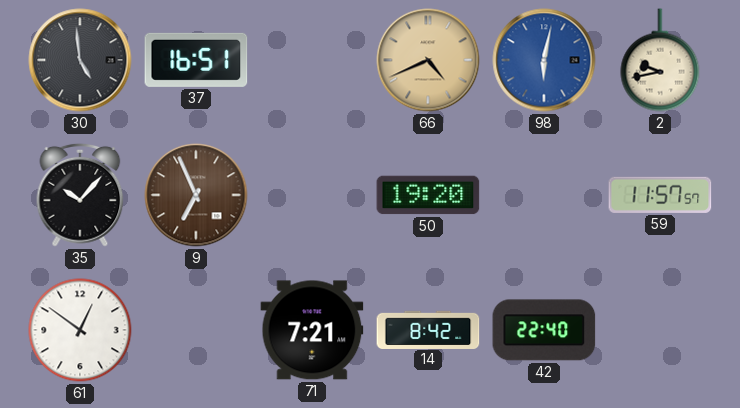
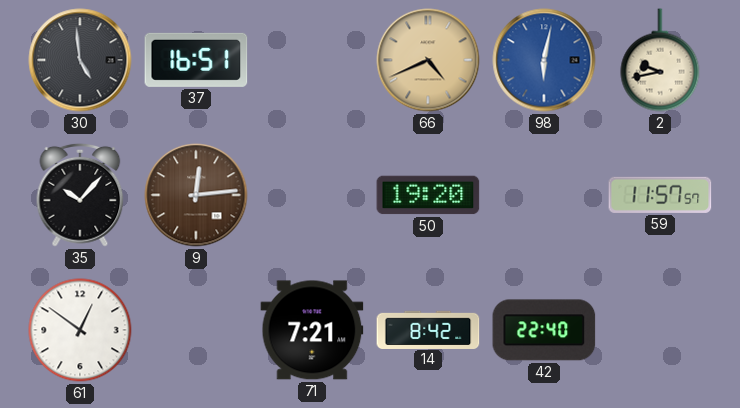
9: 6:56 -> 12:14 (196, 195)
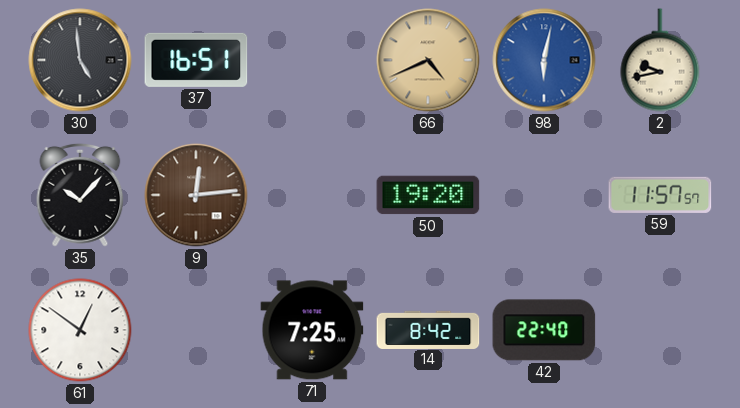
71: 7:21 -> 7:25 (312, 330)
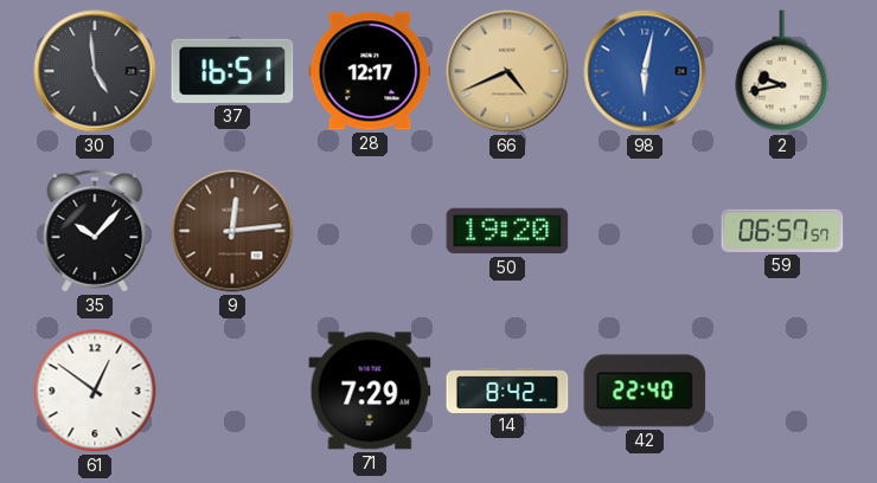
28: none -> 12:17 (370, 71)
59: 11:57 -> 06:57 (782, 231)
71: 7:25 -> 7:29 (370, 391)
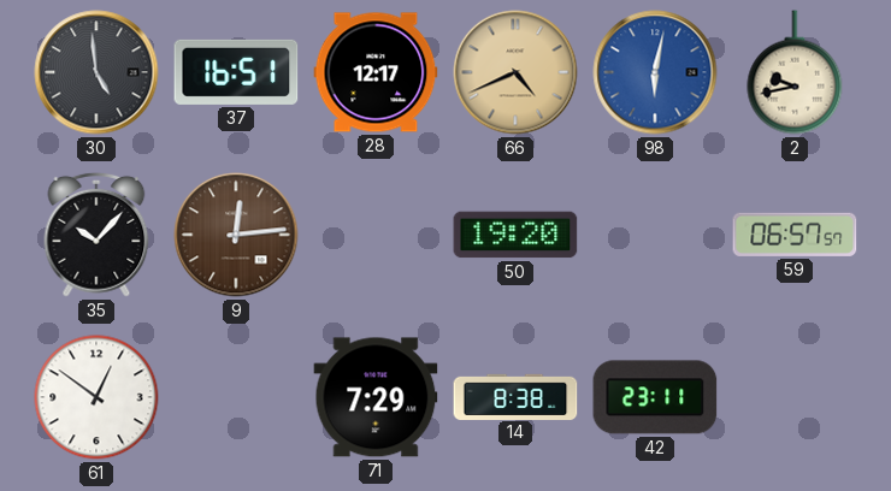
14: 8:42 -> 8:38 (515, 396)
42: 22:40 -> 23:11 (655, 397)
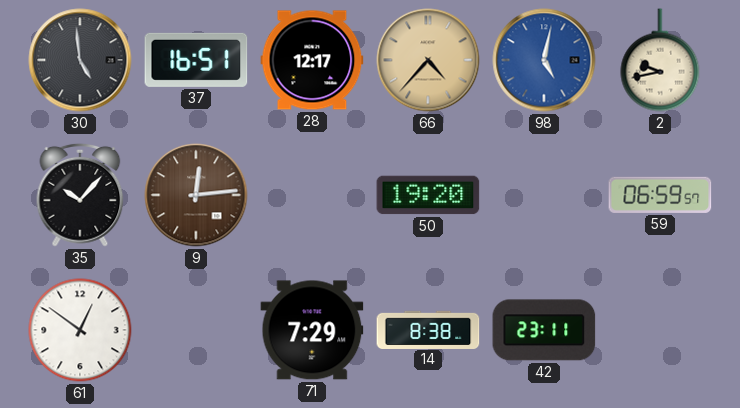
66: 4:41 -> 4:37 (428, 60)
98: 6:02 -> 5:02 (544, 60)
59: 06:57 -> 06:59 (660, 195)
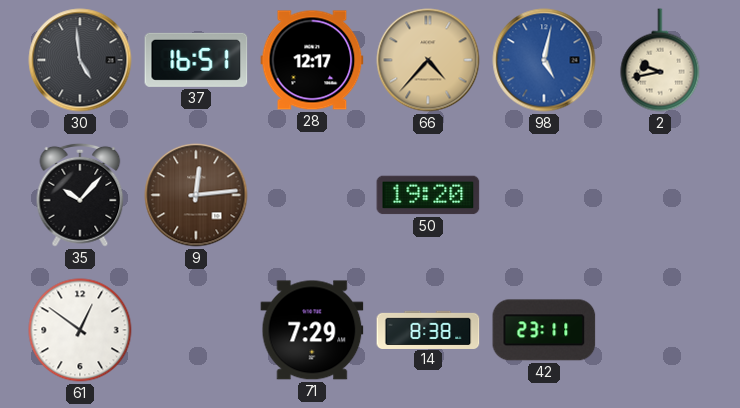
59: 06:59 -> none (660, 195)
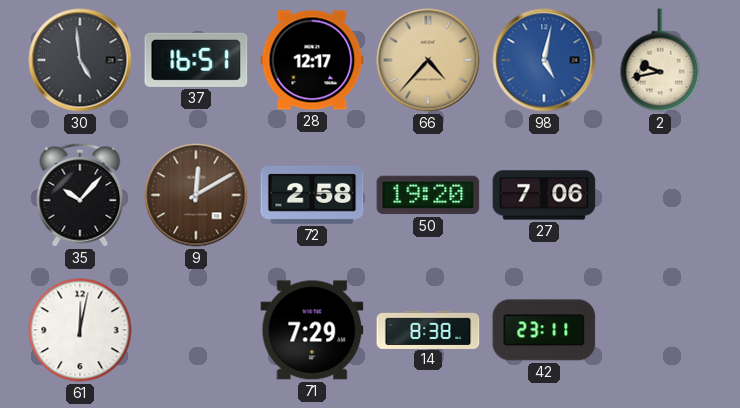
9: 12:14 -> 12:10 (196, 195)
72: none -> 2:58 (312, 195)
27: none -> 7:06 (544, 195)
61: 12:51 -> 12:02 (80, 330)
